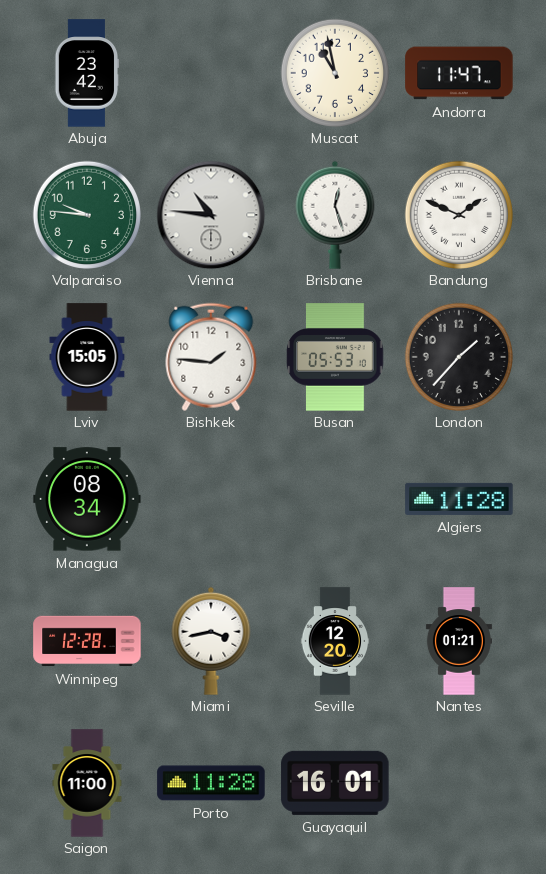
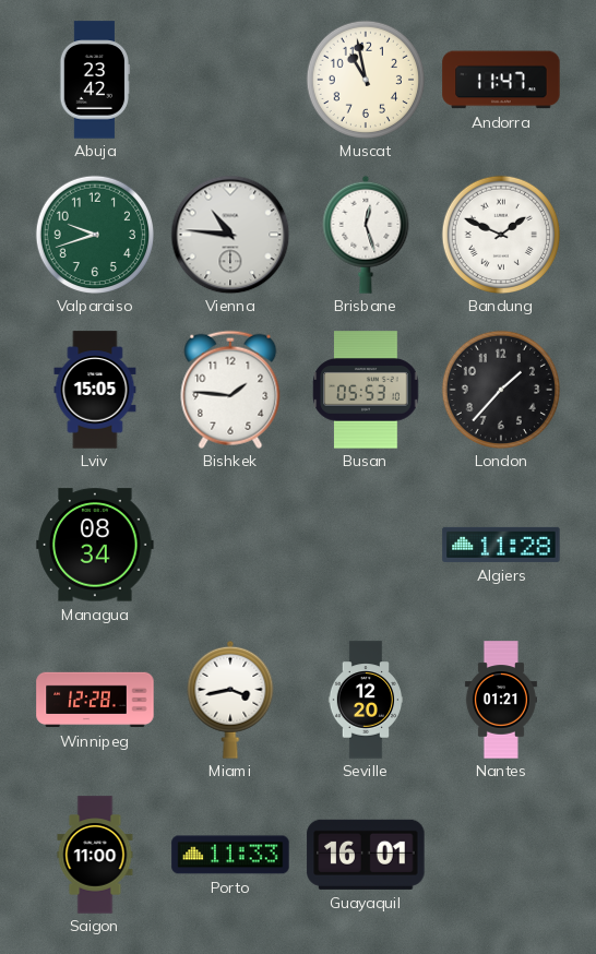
Valparaiso: 9:46 -> 9:42 (94, 234)
Porto: 11:28 -> 11:33 (230, 855)
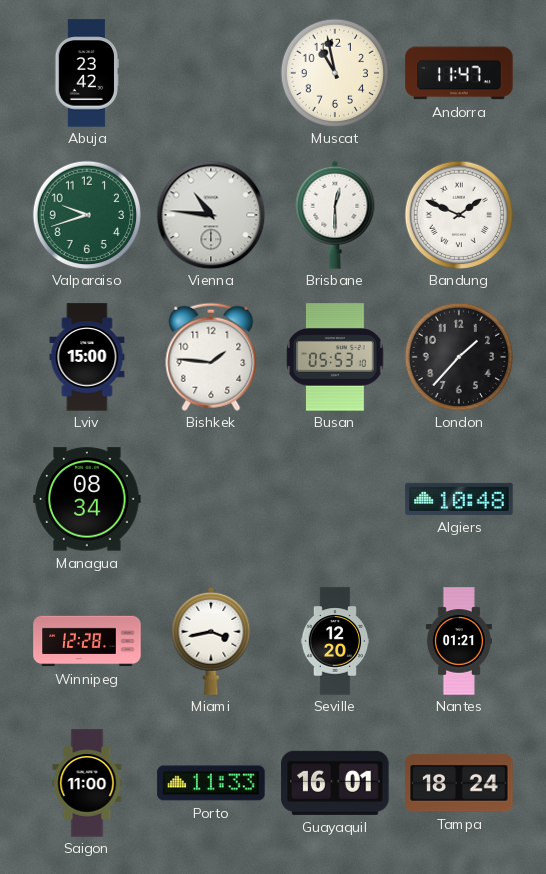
Brisbane: 12:27 -> 12:30 (335, 215)
Lviv: 15:05 -> 15:00 (87, 357)
Algiers: 11:28 -> 10:48 (459, 499)
Tampa: none -> 18:24 (459, 783)
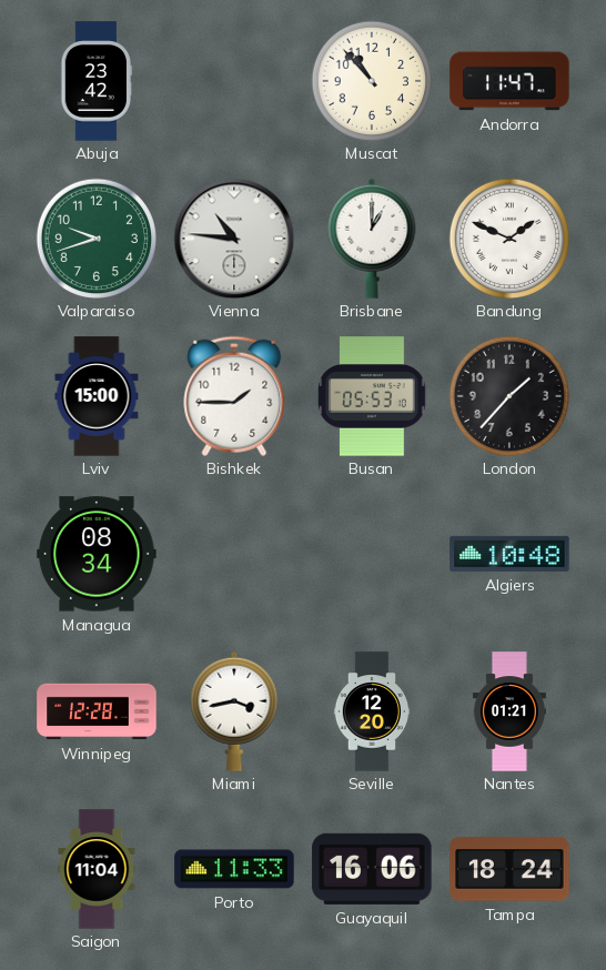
Muscat: 10:58 -> 10:53 (371, 80)
Brisbane: 12:30 -> 1:00 (372, 239)
Bishkek: 1:46 -> 1:45 (234, 396)
Saigon: 11:00 -> 11:04 (97, 869)
Guayaquil: 16:01 -> 16:06 (372, 869)
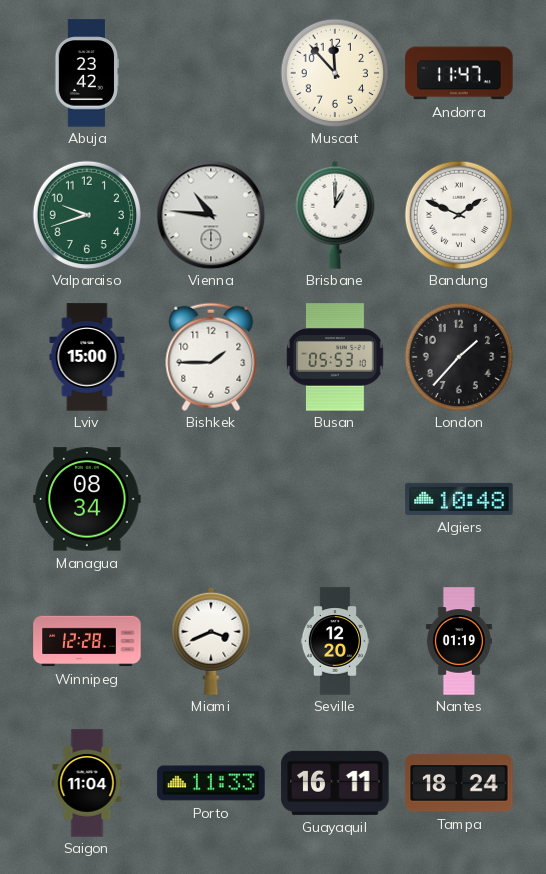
Muscat: 10:53 -> 11:53 (334, 72)
Miami: 3:43 -> 3:41 (211, 641)
Nantes: 01:21 -> 01:19 (459, 641)
Guayaquil: 16:06 -> 16:11 (335, 783)
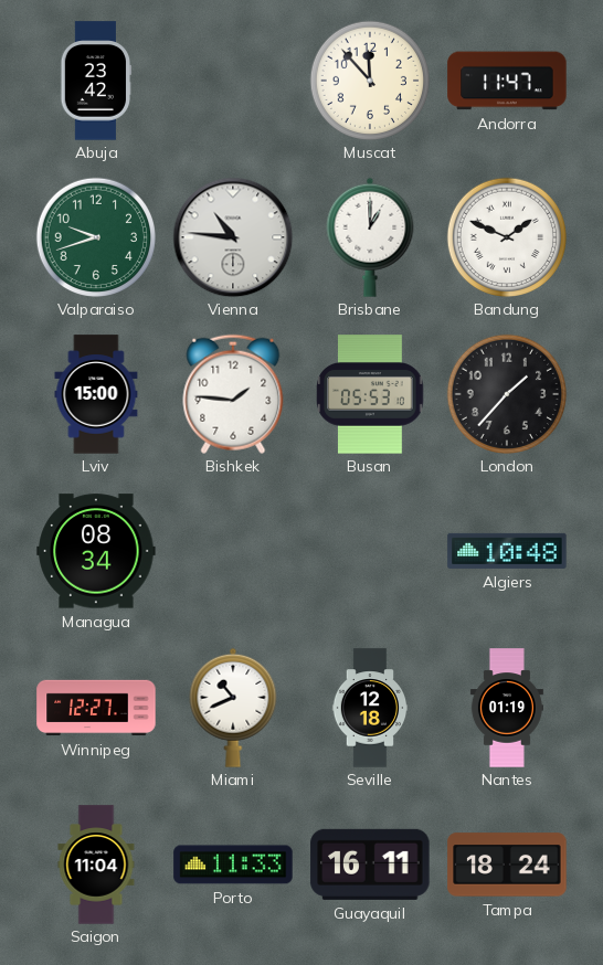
Bishkek: 1:45 -> 1:46 (233, 394)
Winnipeg: 12:28 -> 12:27 (96, 708)
Miami: 3:41 -> 10:41 (233, 708)
Seville: 12:20 -> 12:18 (370, 708)
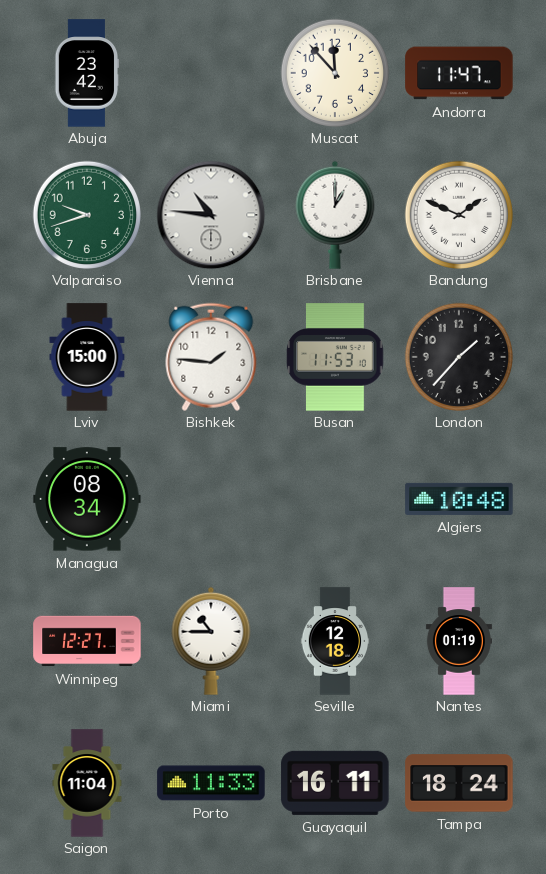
Busan: 05:53 -> 11:53 (335, 357)
Miami: 10:41 -> 10:45 (211, 641)
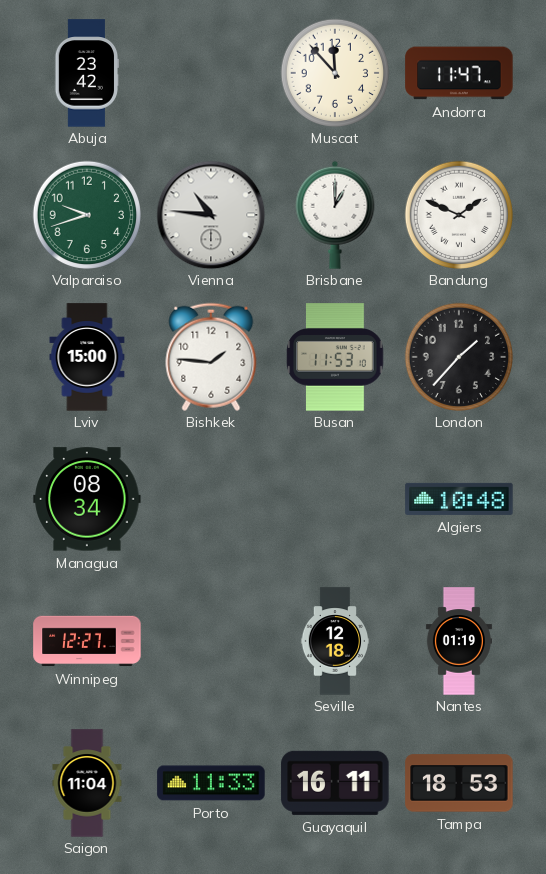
Miami: 10:45 -> none (211, 641)
Tampa: 18:24 -> 18:53 (459, 783)
